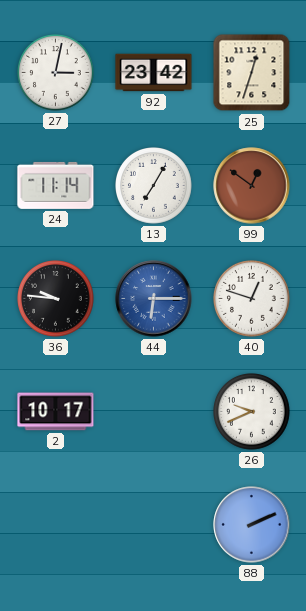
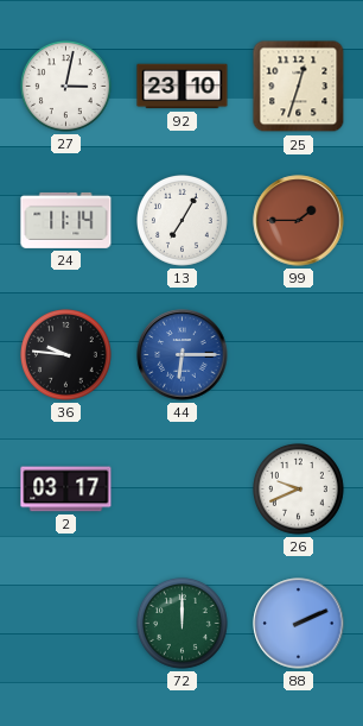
92: 23:42 -> 23:10 (183, 87)
99: 12:51 -> 1:45 (299, 221)
40: 12:48 -> none (252, 299)
2: 10:17 -> 03:17 (66, 490)
72: none -> 12:00 (183, 624)
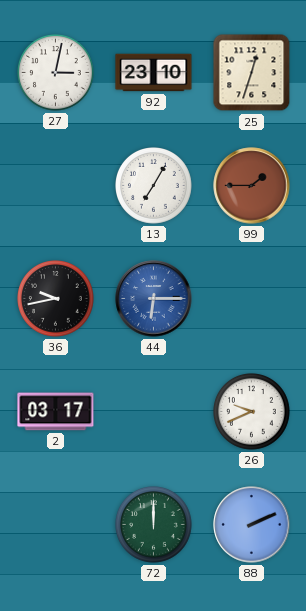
24: 11:14 -> none (66, 220)
36: 9:46 -> 9:43 (56, 299)
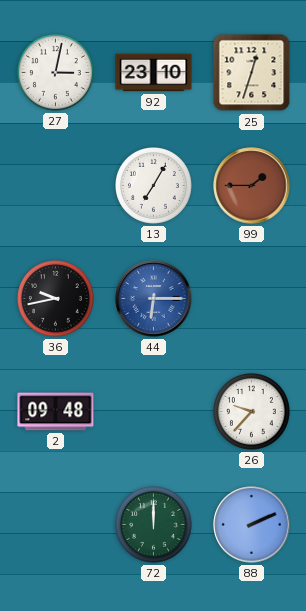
2: 03:17 -> 09:48 (56, 412)
26: 9:41 -> 9:37 (252, 412)
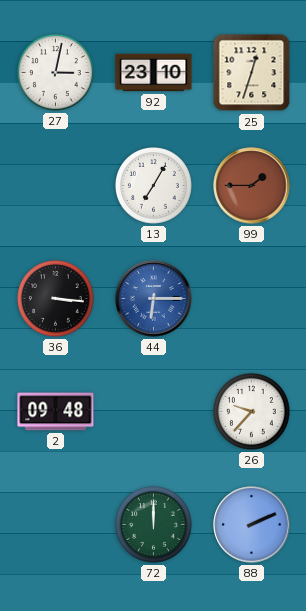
36: 9:43 -> 3:16 (56, 299)
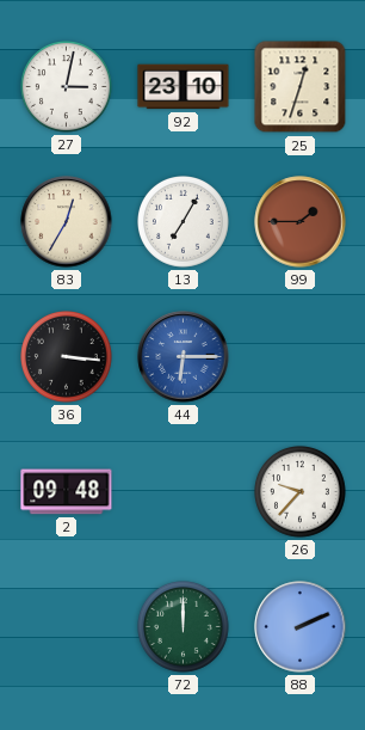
83: none -> 12:35 (67, 222)
